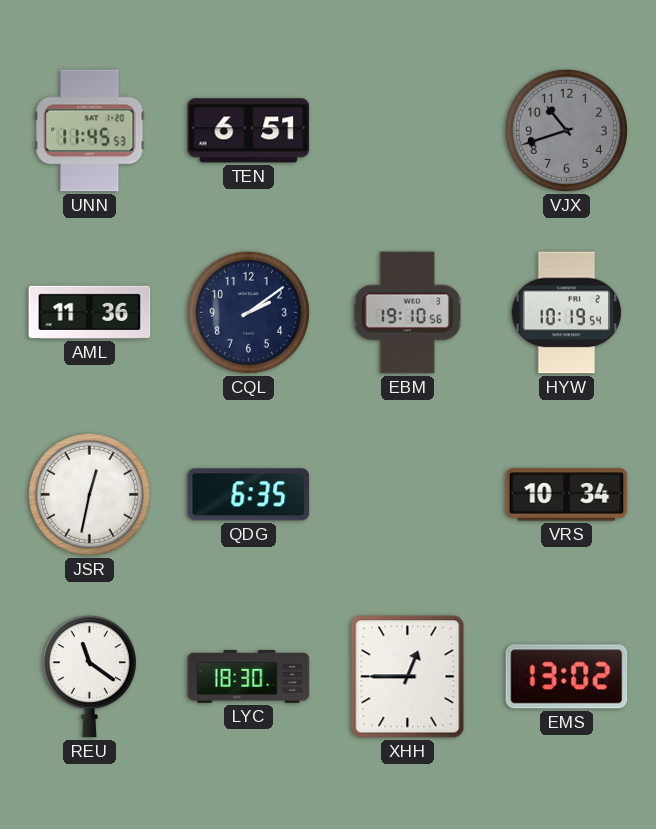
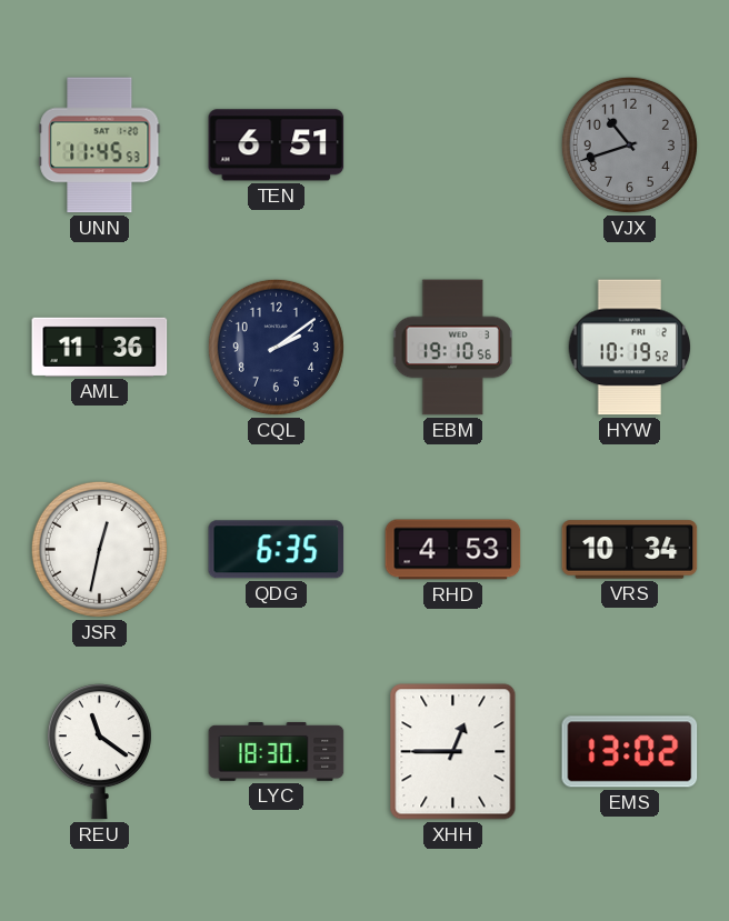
HYW: 10:19:54 -> 10:19:52 (630, 348)
RHD: none -> 4:53 (453, 550)
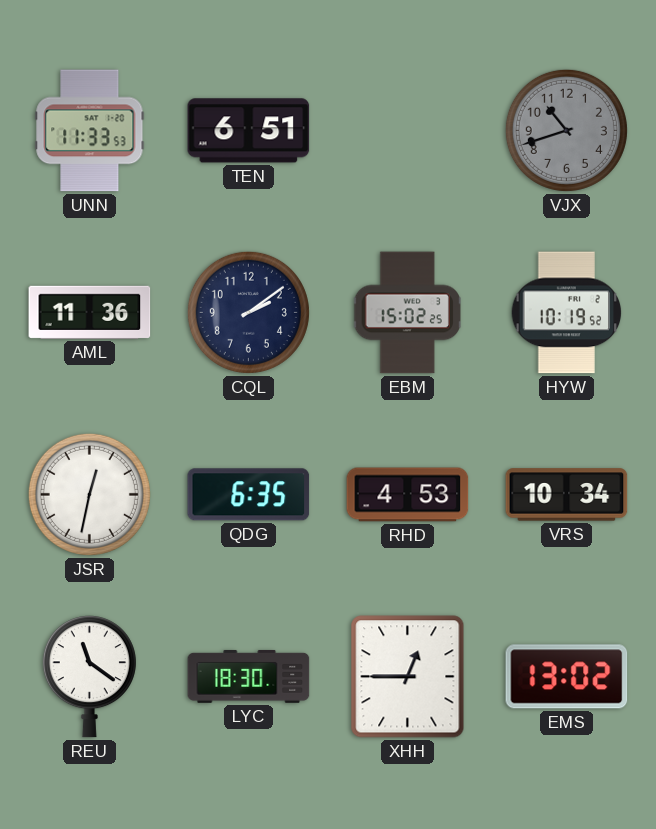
UNN: 11:45 -> 11:33 (90, 131)
EBM: 19:10 -> 15:02 (408, 313)
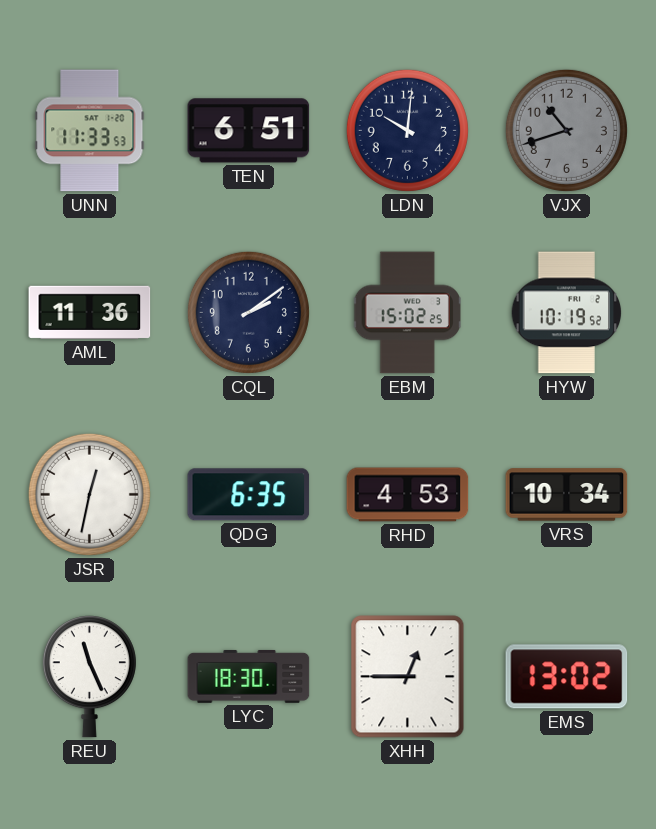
LDN: none -> 10:01 (407, 130)
REU: 11:21 -> 11:26 (89, 677)
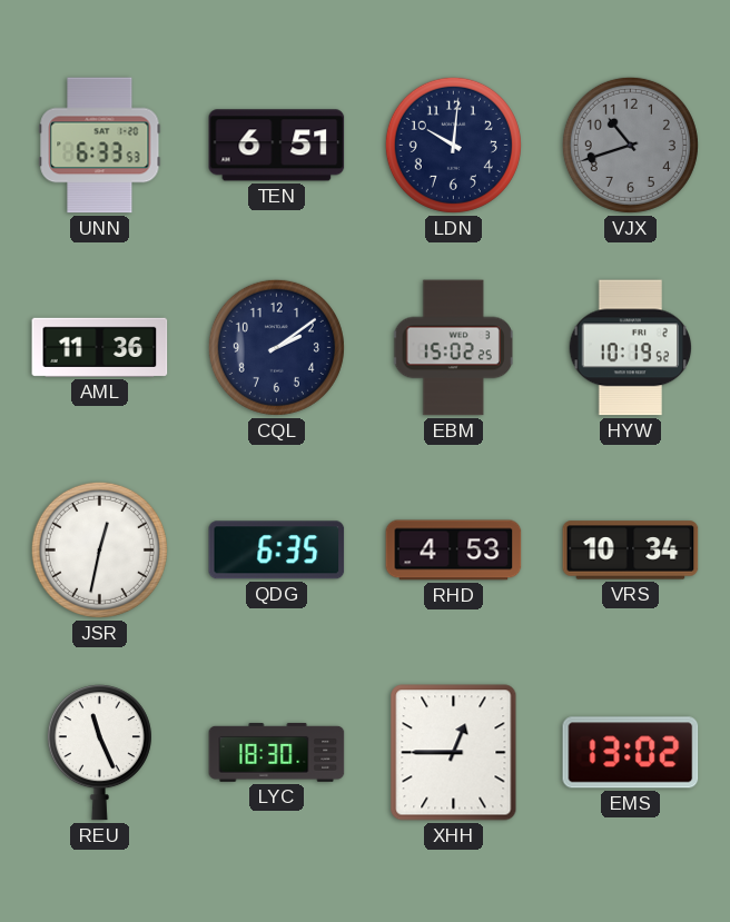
UNN: 11:33 -> 6:33 (100, 146)
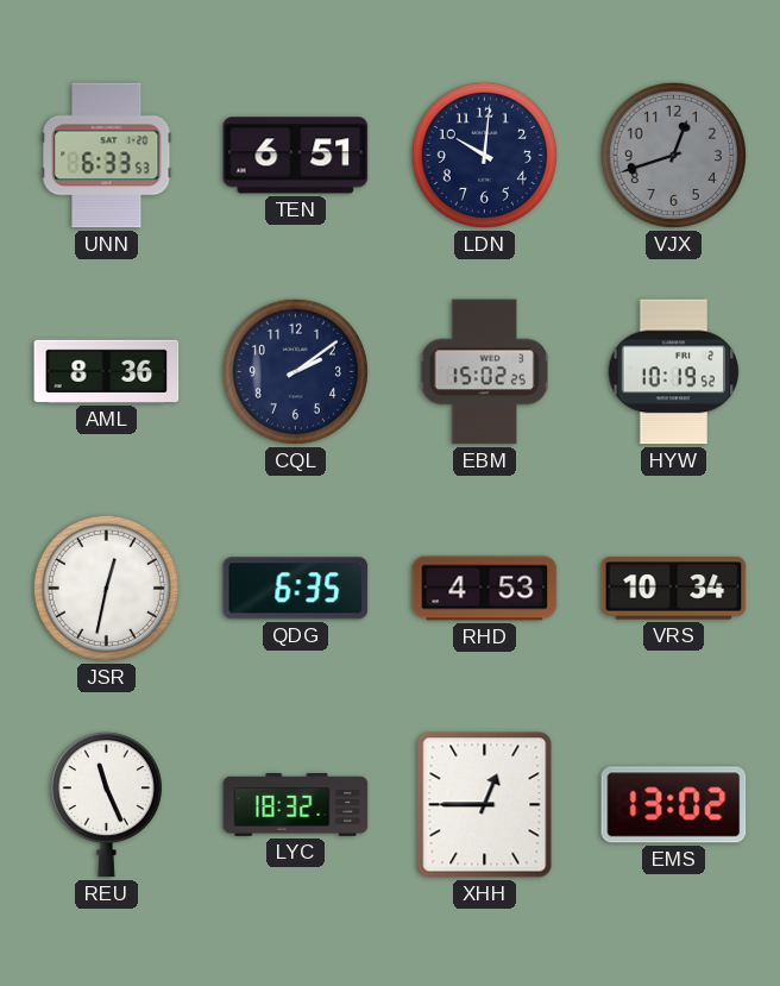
VJX: 10:42 -> 12:42 (673, 155)
AML: 11:36 -> 8:36 (107, 371)
LYC: 18:30 -> 18:32 (296, 804)
